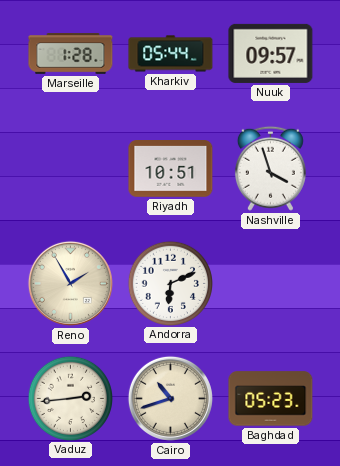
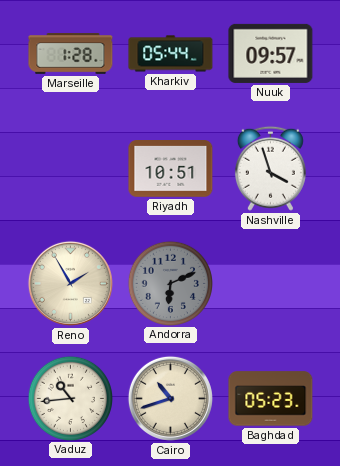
Andorra dial: white -> grey (170, 283)
Vaduz: 2:44 -> 10:44 (70, 398)
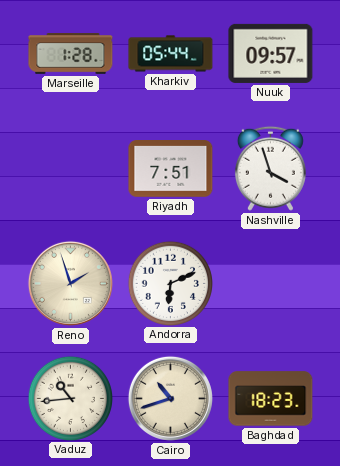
Riyadh: 10:51 -> 7:51 (171, 169)
Reno: 1:55 -> 1:57 (70, 283)
Andorra dial: grey -> white (170, 283)
Baghdad: 05:23 -> 18:23 (271, 399)
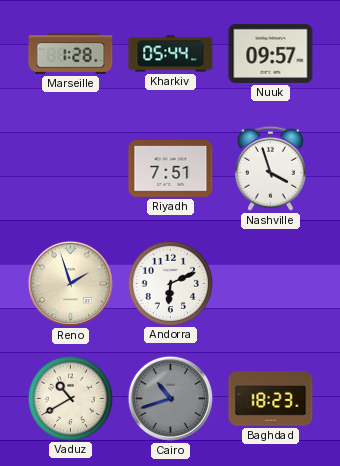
Vaduz: 10:44 -> 10:40 (70, 398)
Cairo dial: cream -> grey (170, 398)
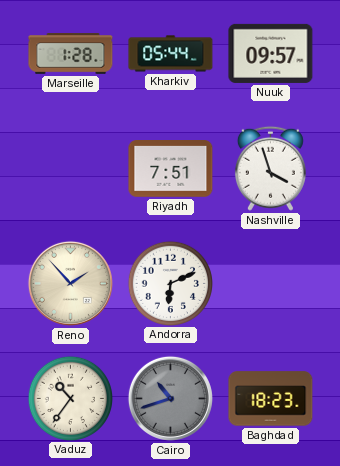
Reno: 1:57 -> 1:53 (70, 283)
Vaduz: 10:40 -> 10:36 (70, 398)
